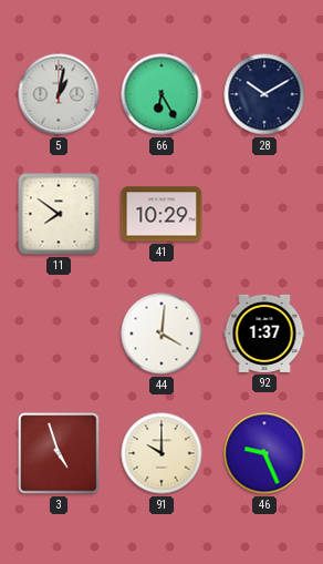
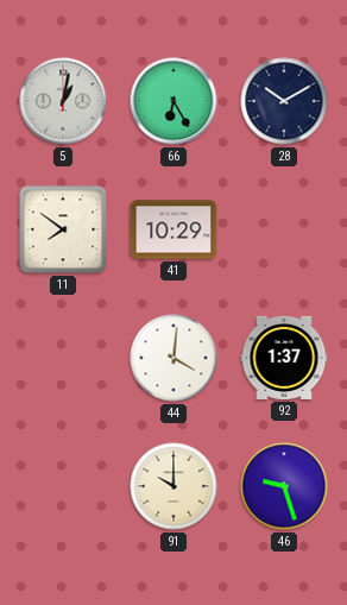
3: 4:57 -> none (59, 453)
46: 9:26 -> 9:27 (284, 486)
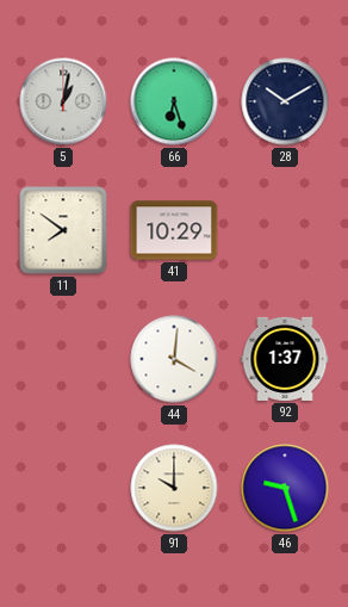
66: 6:25 -> 6:27 (174, 101)
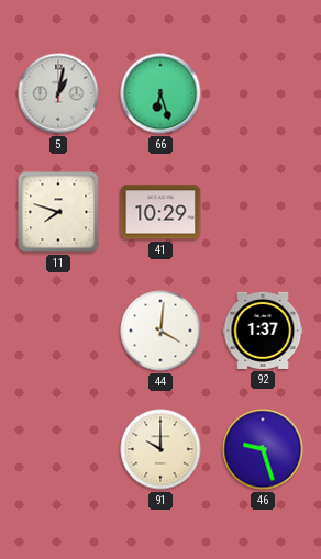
28: 10:10 -> none (285, 101)
11: 7:51 -> 7:48 (58, 212)
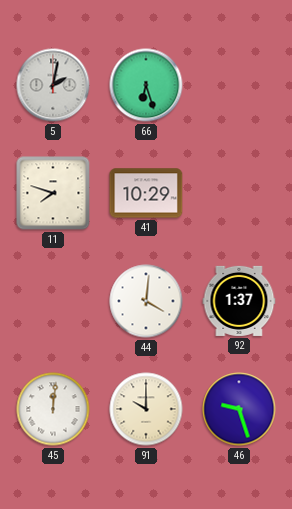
5: 1:02 -> 2:02 (53, 85)
45: none -> 12:01 (53, 409)
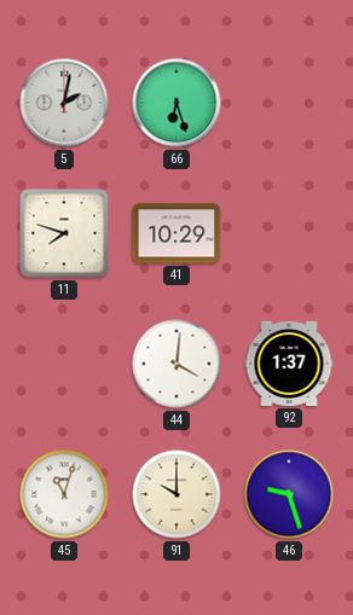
45: 12:01 -> 11:03 (64, 494)
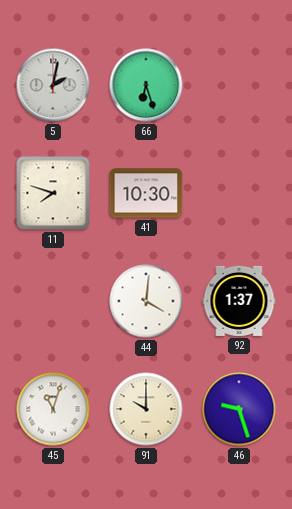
41: 10:29 -> 10:30 (146, 193)
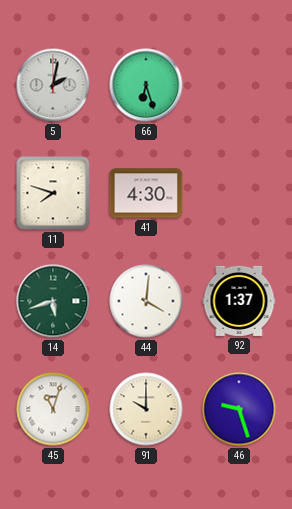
41: 10:30 -> 4:30 (146, 193)
14: none -> 5:42 (53, 301)
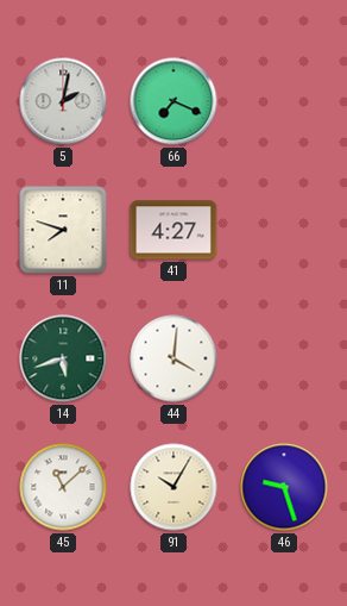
66: 6:27 -> 7:19 (173, 101)
41: 4:30 -> 4:27 (173, 230)
92: 1:37 -> none (239, 301)
45: 11:03 -> 11:08 (63, 487)
91: 10:00 -> 10:05 (173, 487)
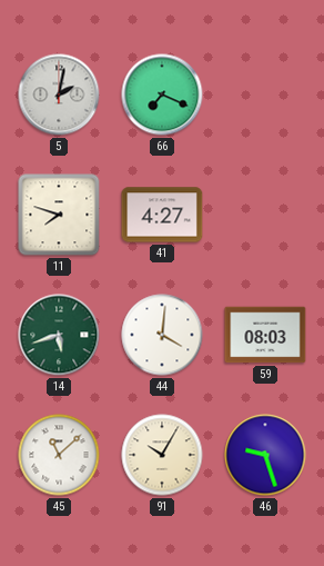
59: none -> 08:03 (265, 335)
